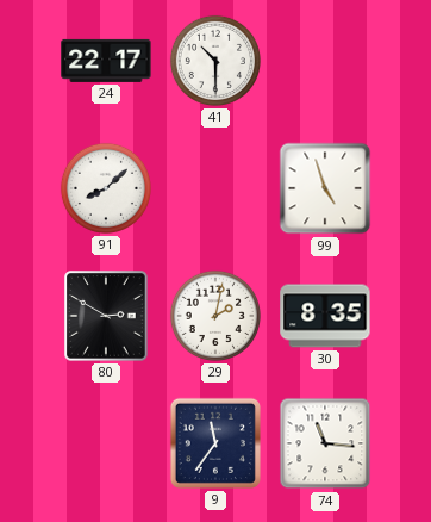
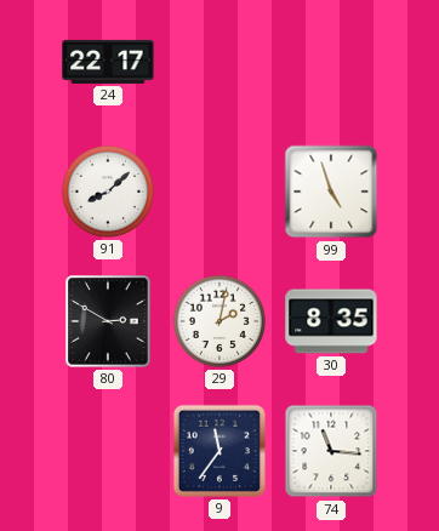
41: 10:30 -> none (215, 61)
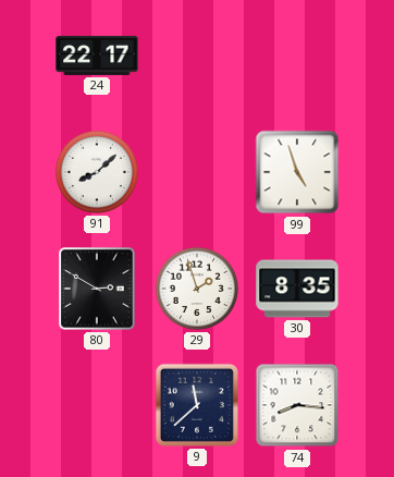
29: 2:02 -> 1:57 (197, 289)
9: 11:36 -> 11:38 (197, 405)
74: 11:16 -> 8:16 (297, 405)
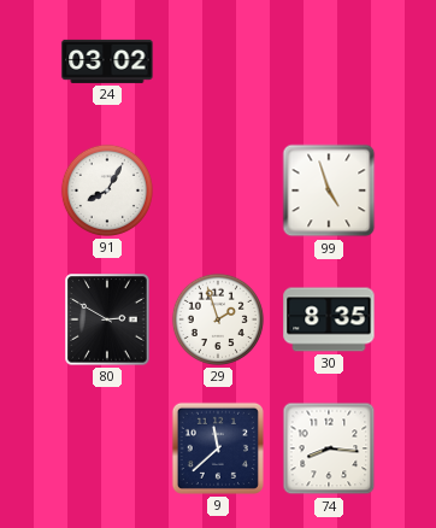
24: 22:17 -> 03:02 (107, 61)
91: 8:08 -> 8:05 (107, 190)
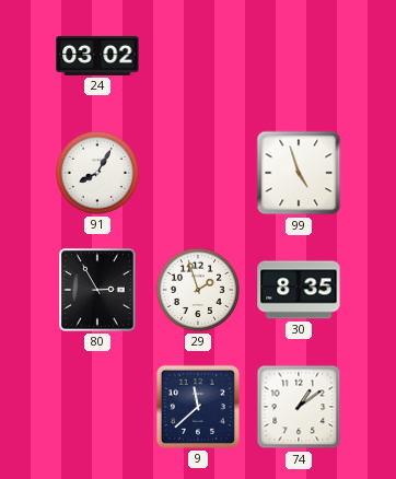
80: 2:50 -> 2:55 (97, 290)
74: 8:16 -> 1:09 (299, 407)
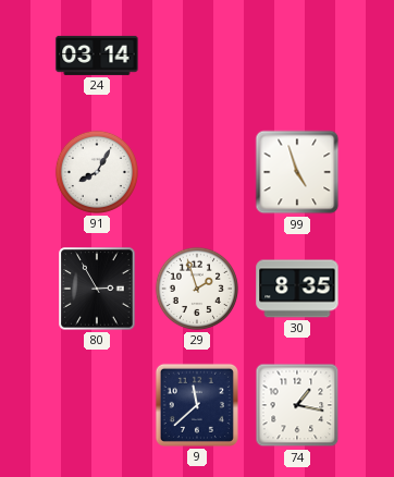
24: 03:02 -> 03:14 (97, 56)
74: 1:09 -> 1:17 (297, 405)
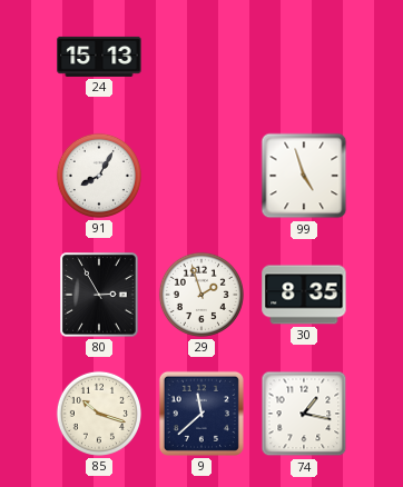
24: 03:14 -> 15:13 (99, 57)
85: none -> 10:18 (99, 414)
